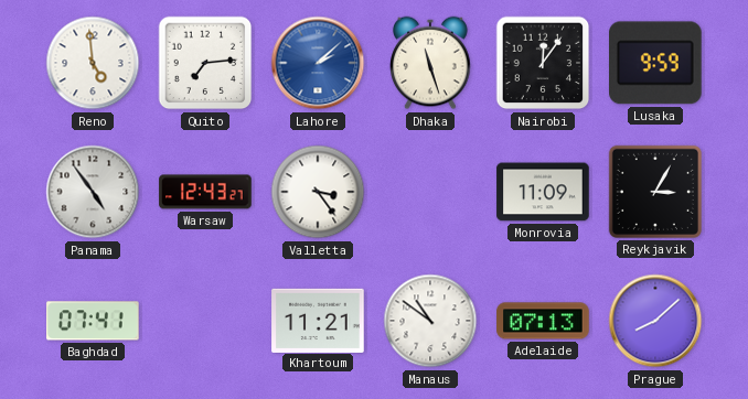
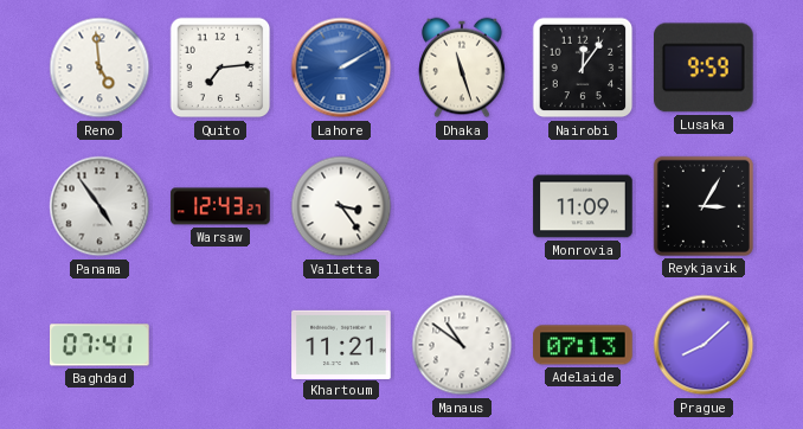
Lahore: 2:08 -> 2:10 (341, 68)
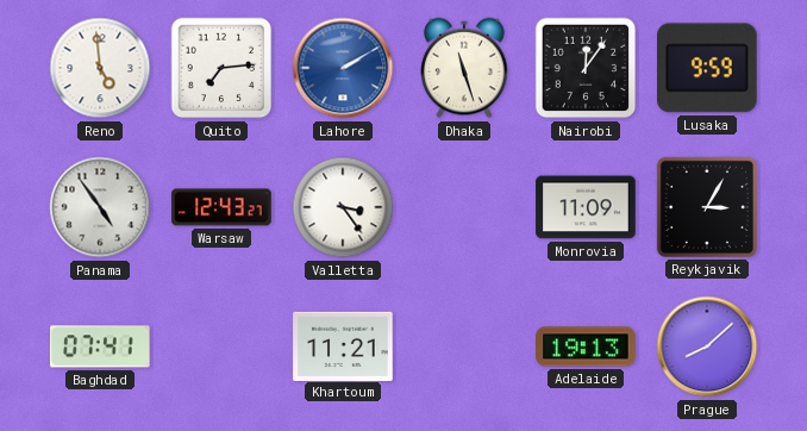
Manaus: 10:51 -> none (462, 345)
Adelaide: 07:13 -> 19:13 (586, 346)
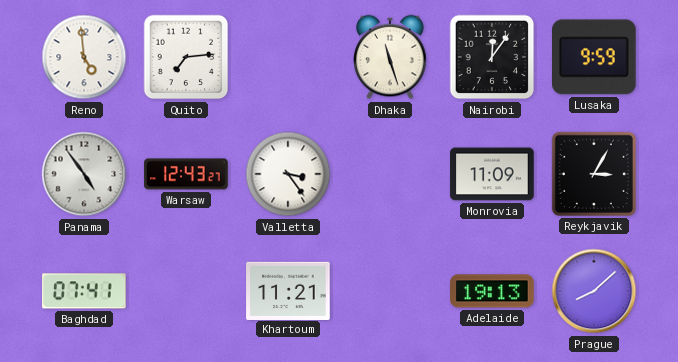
Lahore: 2:10 -> none (343, 68)
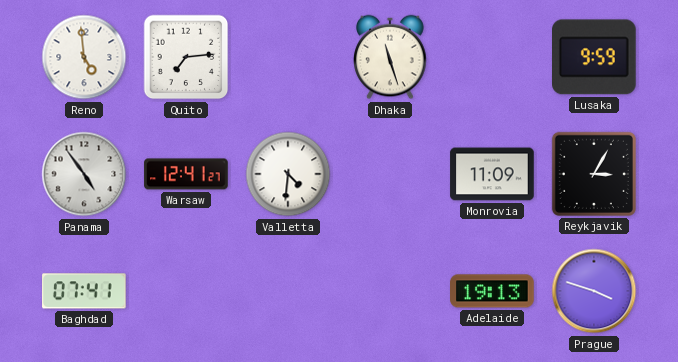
Nairobi: 12:06 -> none (492, 57)
Warsaw: 12:43 -> 12:41 (186, 174)
Valletta: 3:24 -> 4:31 (288, 174)
Khartoum: 11:21 -> none (288, 290)
Prague: 8:08 -> 3:48 (594, 291)
